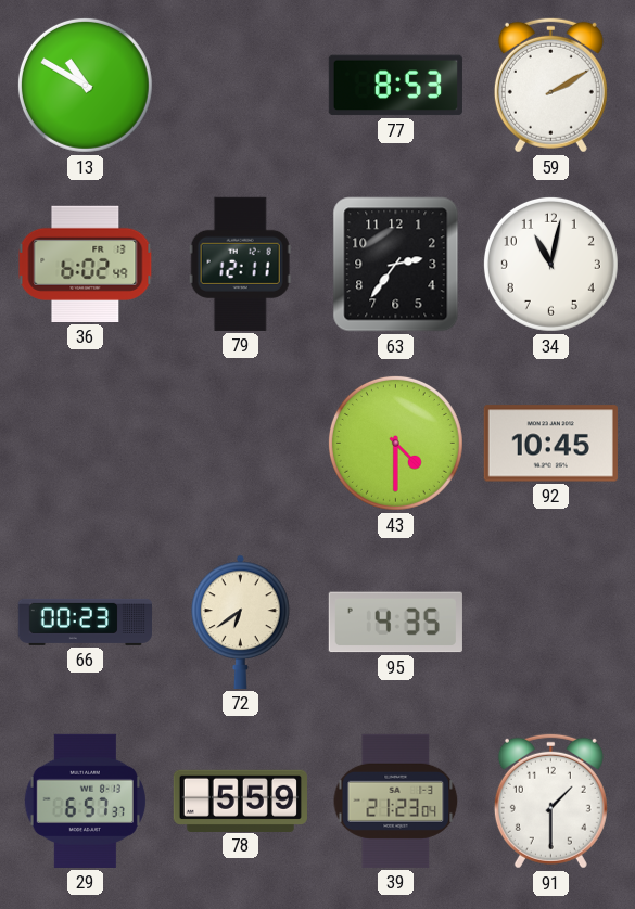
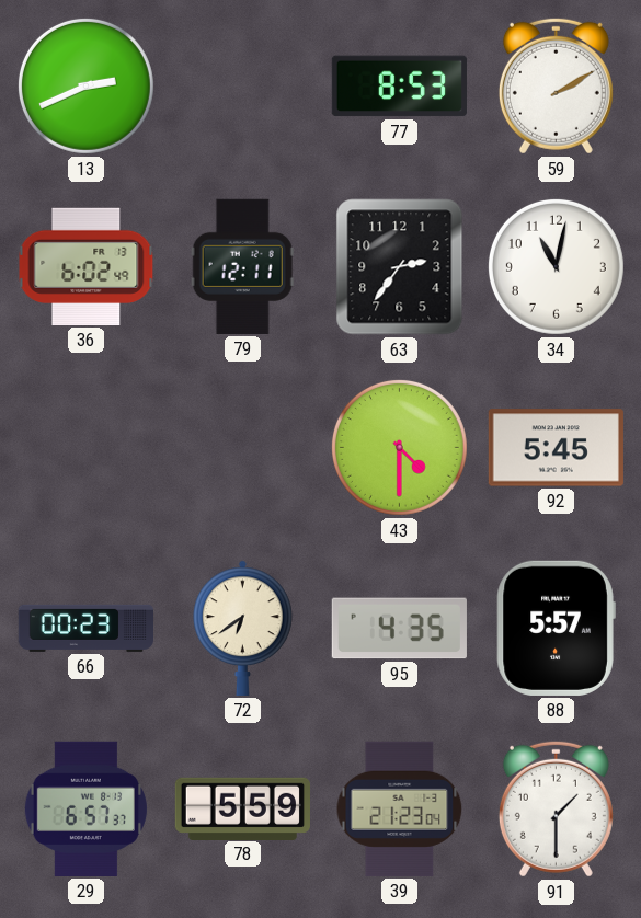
13: 10:50 -> 2:41 (85, 85)
92: 10:45 -> 5:45 (556, 448)
88: none -> 5:57 (556, 628)
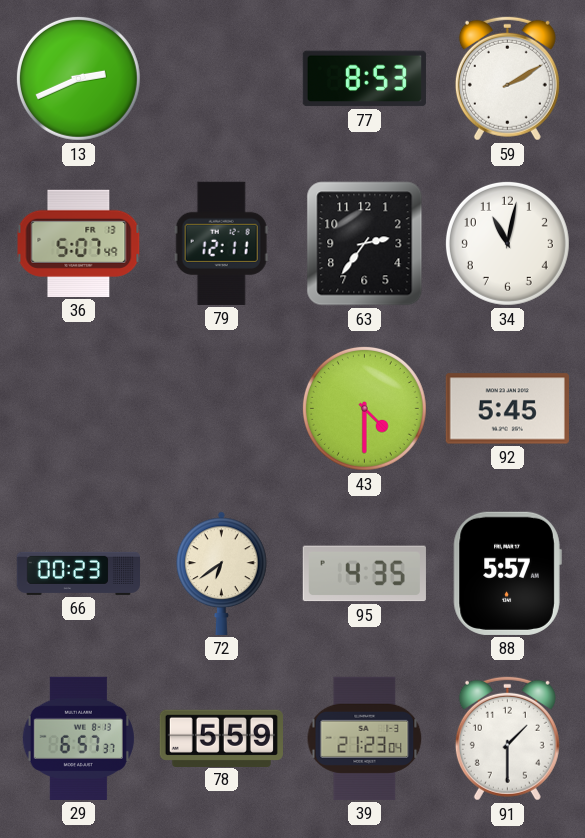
36: 6:02 -> 5:07 (79, 243)
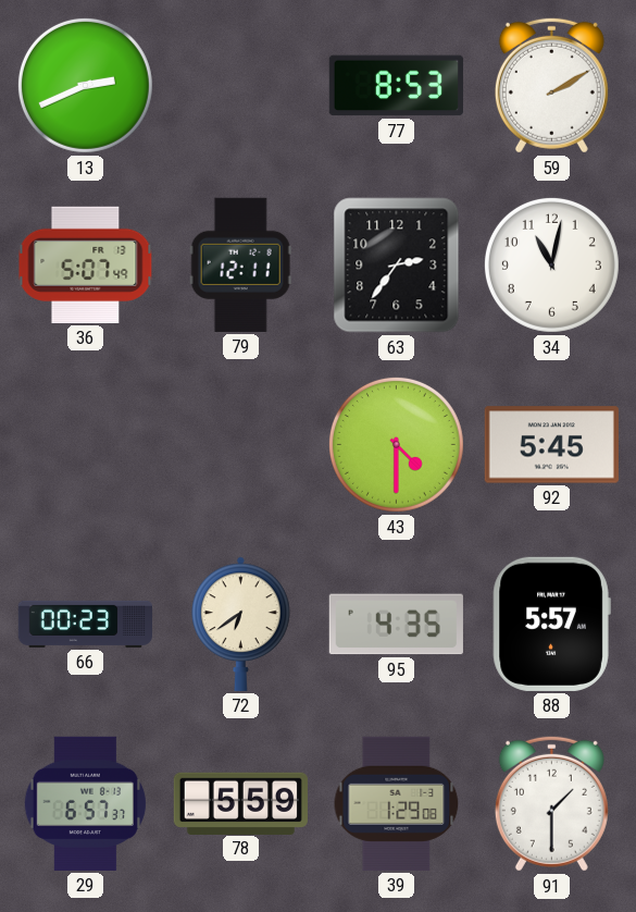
39: 21:23 -> 1:29 (397, 803)
